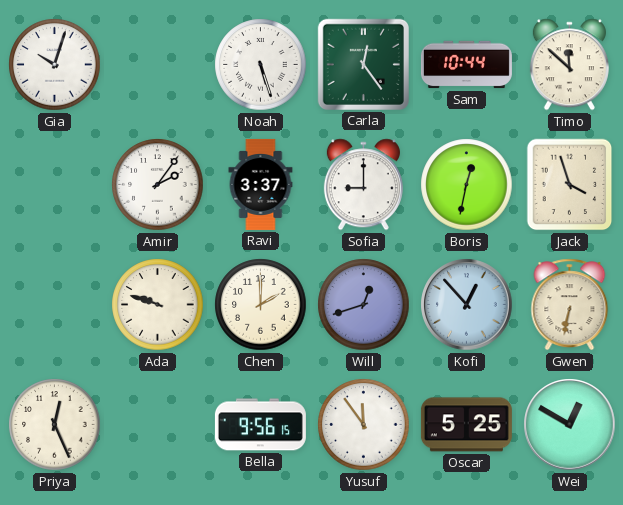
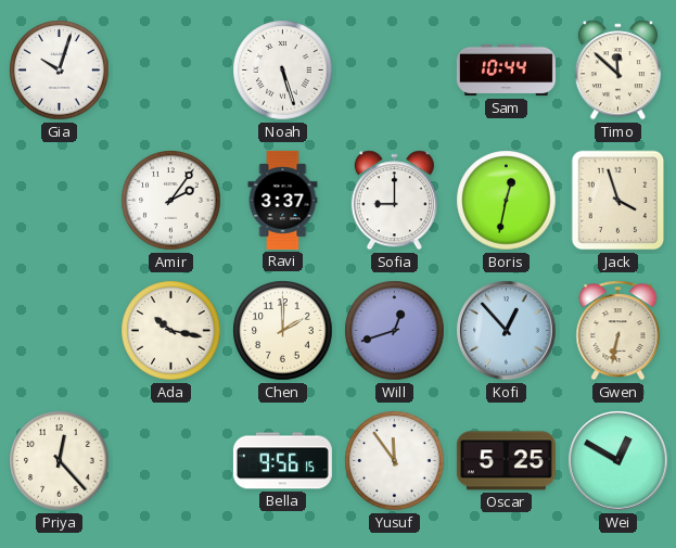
Carla: 12:24 -> none (363, 64)
Ada: 9:48 -> 10:17 (171, 331)
Priya: 12:26 -> 12:23 (60, 461)
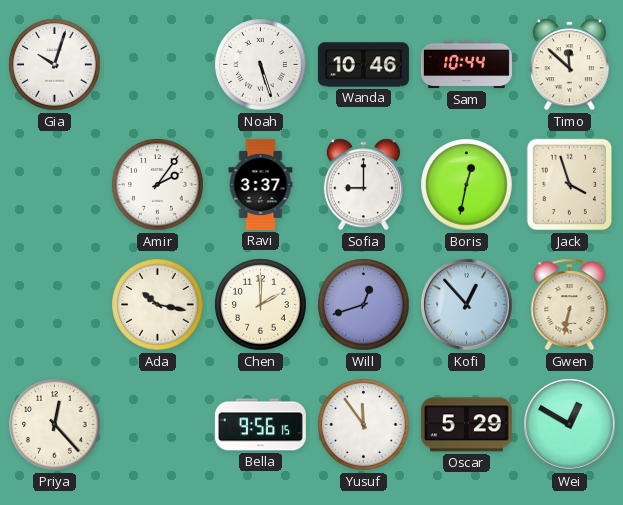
Wanda: none -> 10:46 (363, 65)
Oscar: 5:25 -> 5:29 (466, 425)
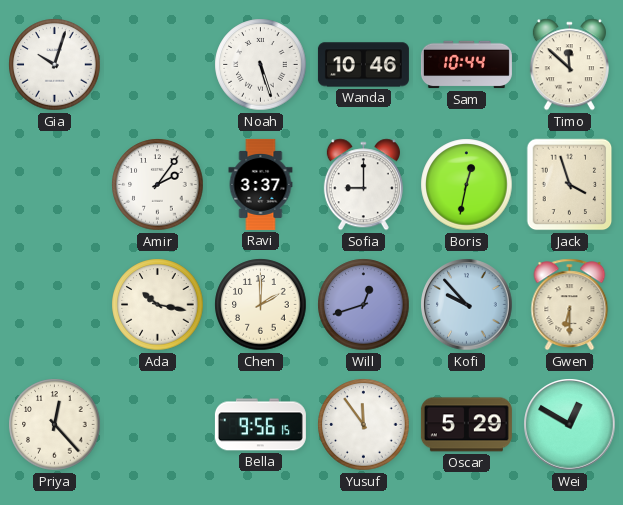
Kofi: 12:53 -> 9:53 (467, 305)
Gwen: 6:32 -> 6:30 (570, 305)
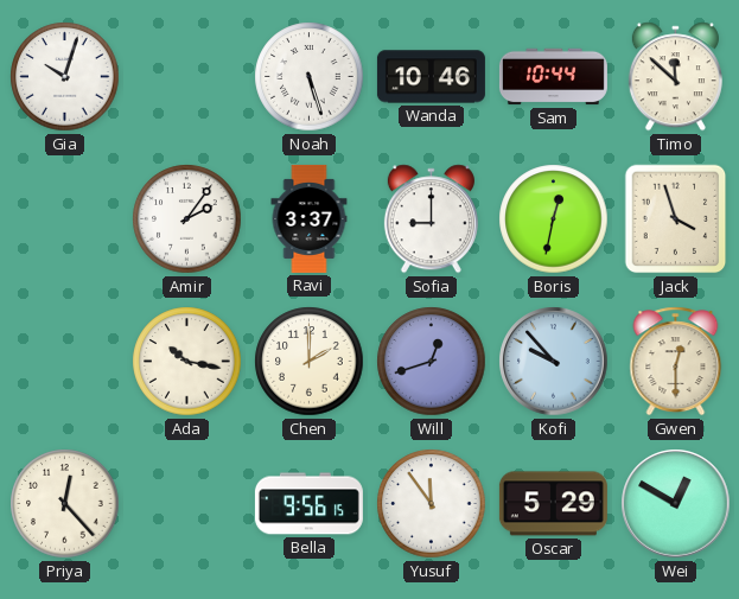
Gwen: 6:30 -> 12:30 (676, 362)
